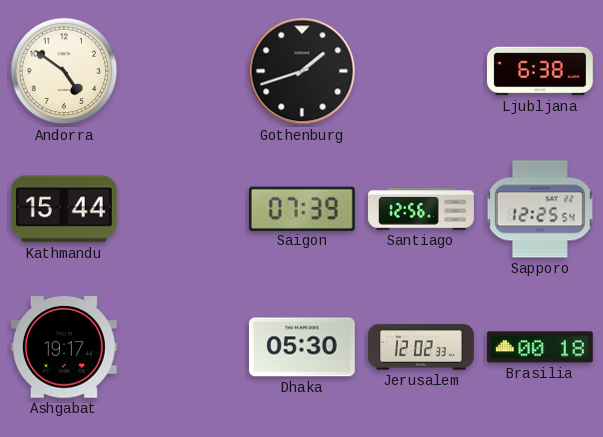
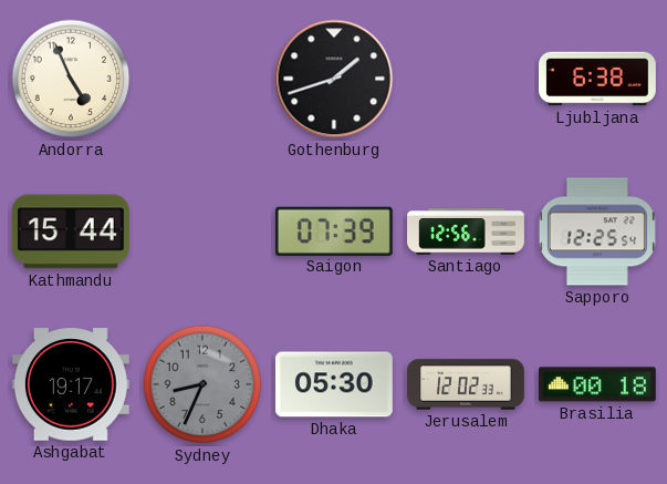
Andorra: 4:51 -> 4:56 (71, 79)
Sydney: none -> 8:34 (202, 384)
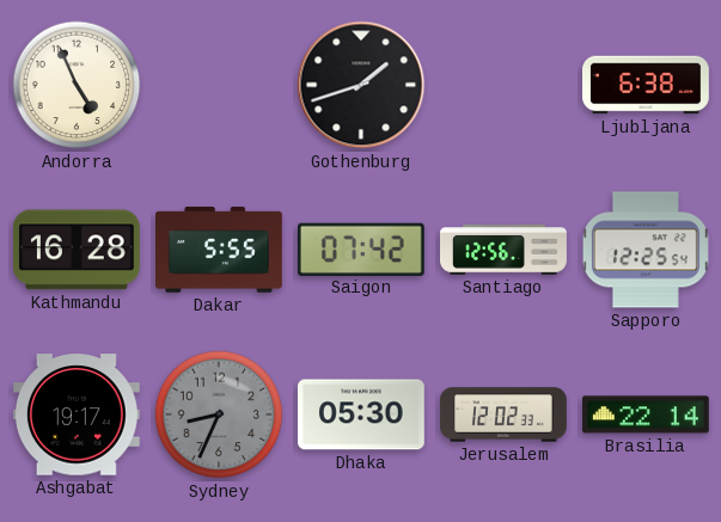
Kathmandu: 15:44 -> 16:28 (77, 250)
Dakar: none -> 5:55 (220, 250)
Saigon: 07:39 -> 07:42 (361, 248)
Brasilia: 00:18 -> 22:14 (646, 414)
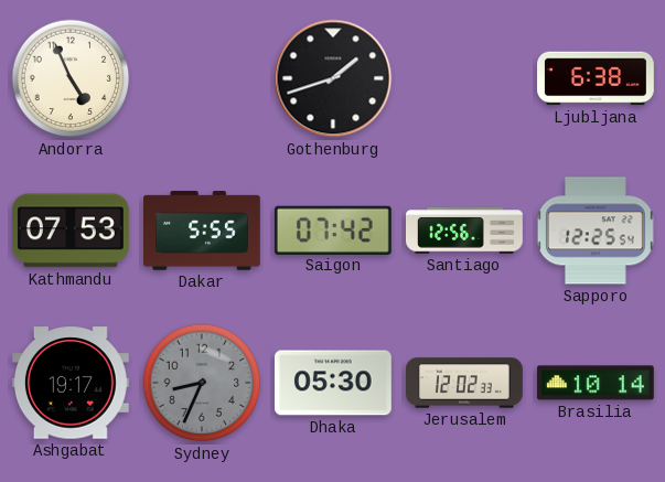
Kathmandu: 16:28 -> 07:53 (71, 231)
Brasilia: 22:14 -> 10:14 (596, 383)
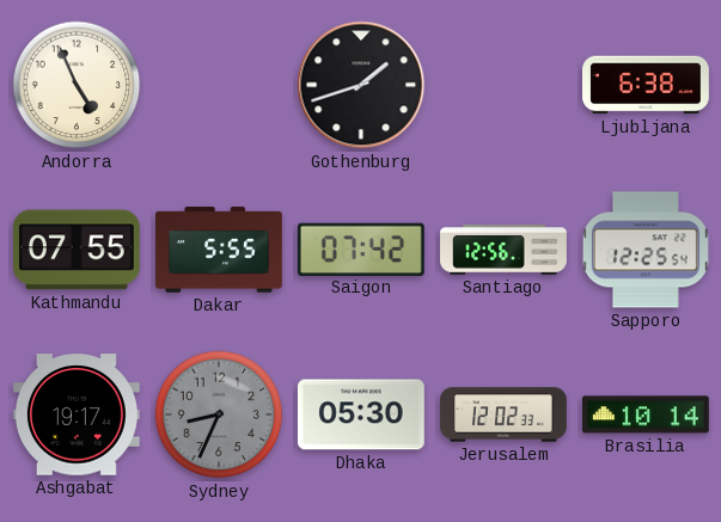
Kathmandu: 07:53 -> 07:55 (77, 250)
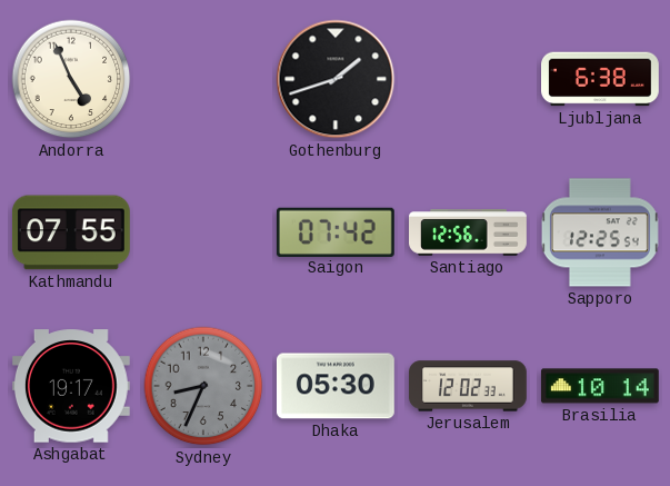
Dakar: 5:55 -> none (220, 250)
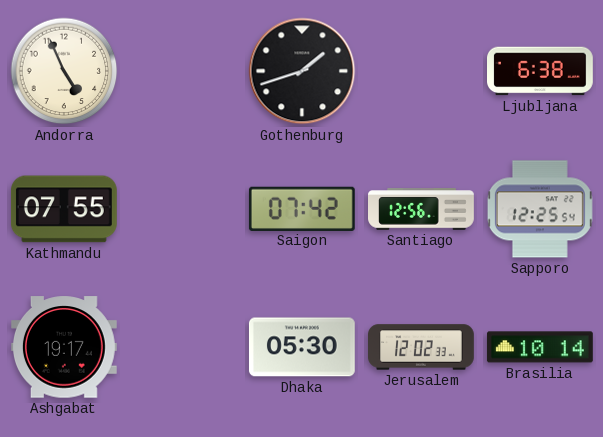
Sydney: 8:34 -> none (203, 386)
